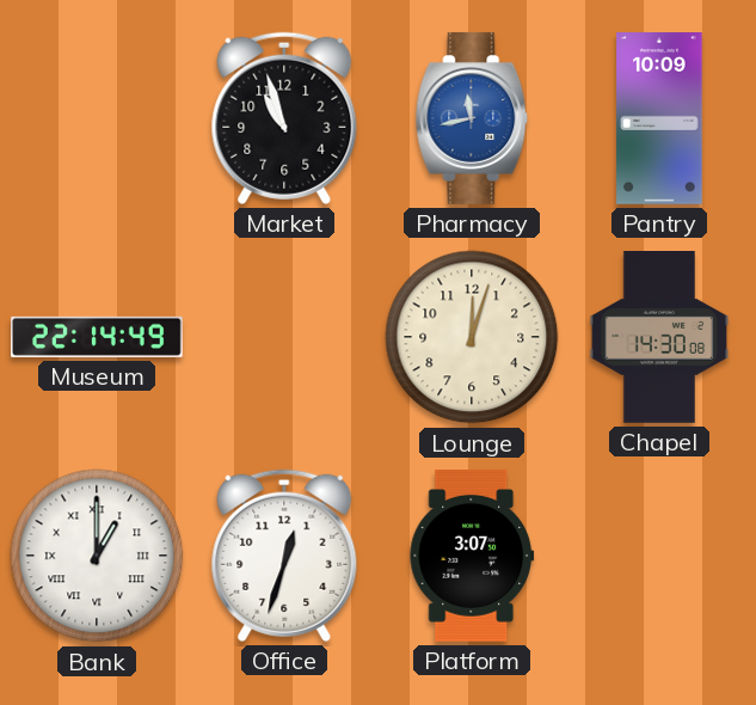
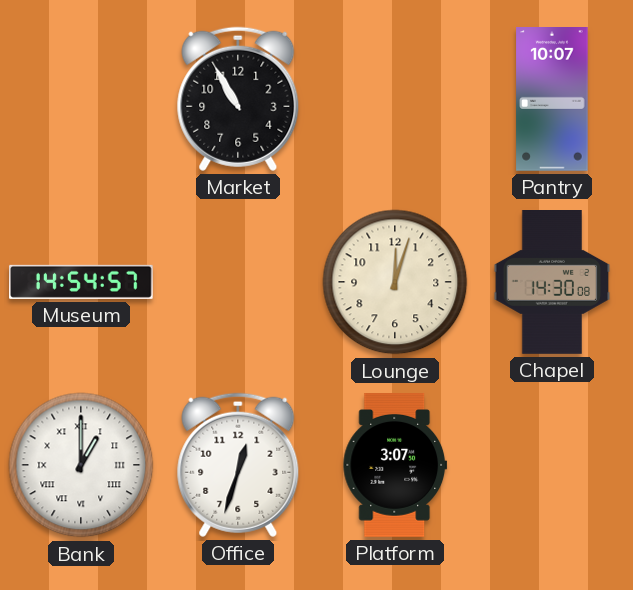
Market: 10:57 -> 10:55 (238, 99)
Pharmacy: 11:43 -> none (472, 118)
Pantry: 10:09 -> 10:07 (552, 100)
Museum: 22:14 -> 14:54 (82, 282)
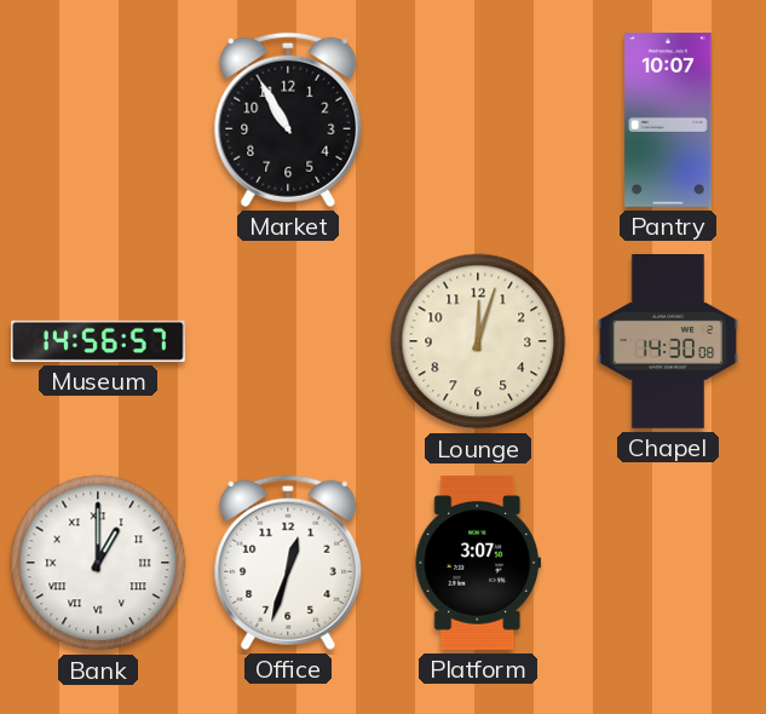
Museum: 14:54 -> 14:56 (99, 341)
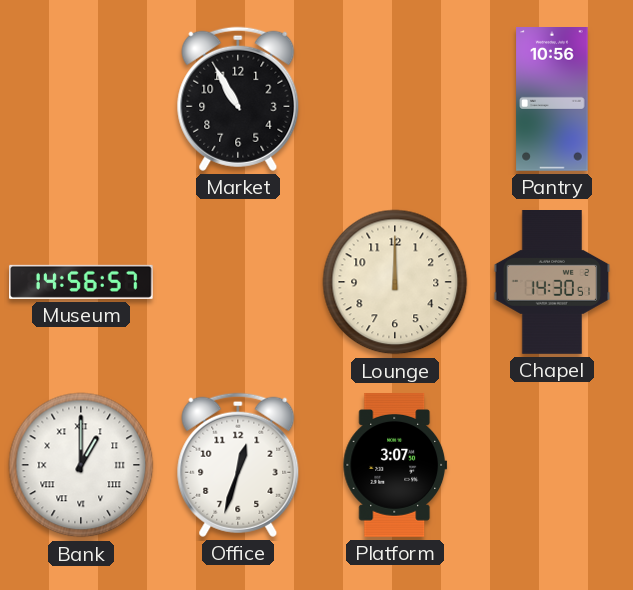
Pantry: 10:07 -> 10:56 (552, 100)
Lounge: 12:03 -> 12:00 (395, 282)
Chapel: 14:30:08 -> 14:30:51 (552, 283)
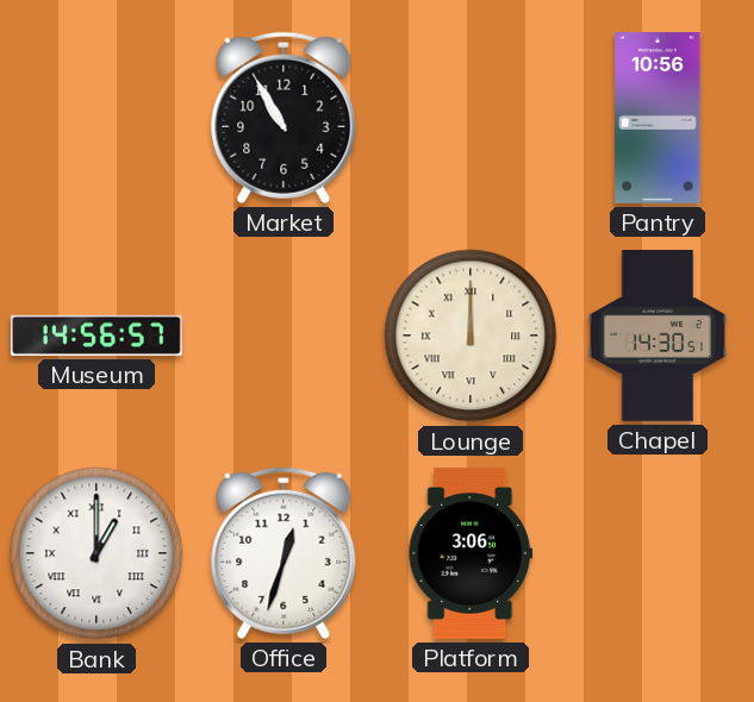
Lounge numerals: Arabic -> Roman (471, 336)
Platform: 3:07 -> 3:06 (471, 554)
